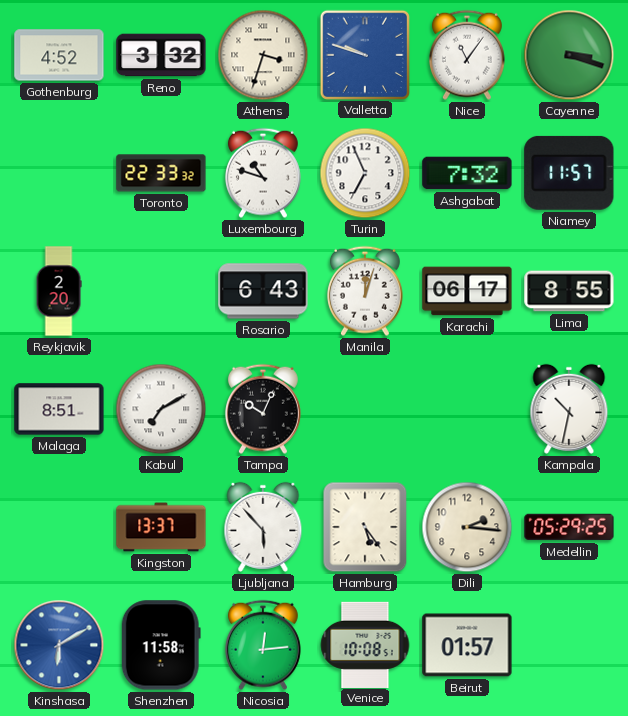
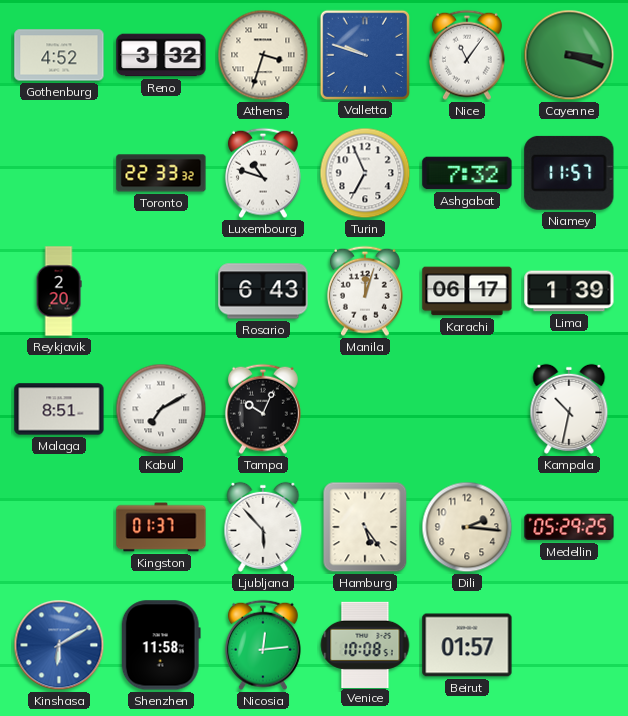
Lima: 8:55 -> 1:39 (569, 291)
Kingston: 13:37 -> 01:37 (161, 527)
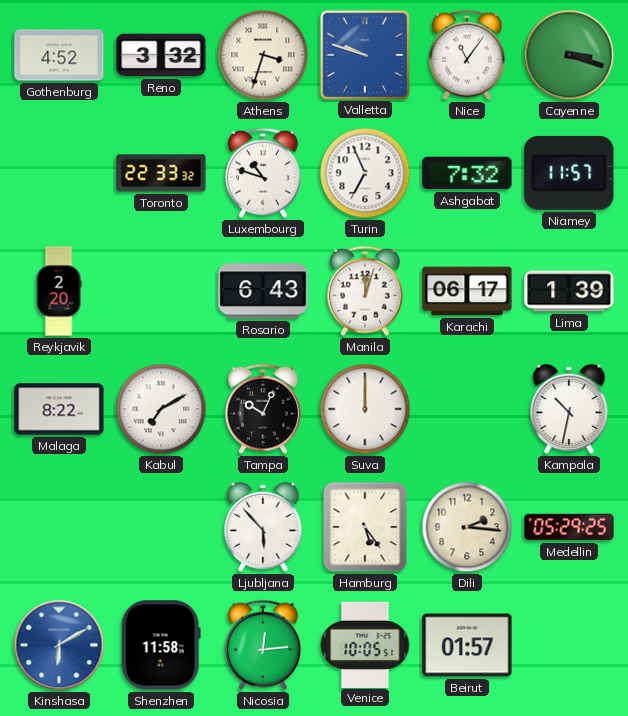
Malaga: 8:51 -> 8:22 (59, 409)
Suva: none -> 12:00 (365, 409)
Kingston: 01:37 -> none (161, 527)
Venice: 10:08 -> 10:05 (365, 644)
